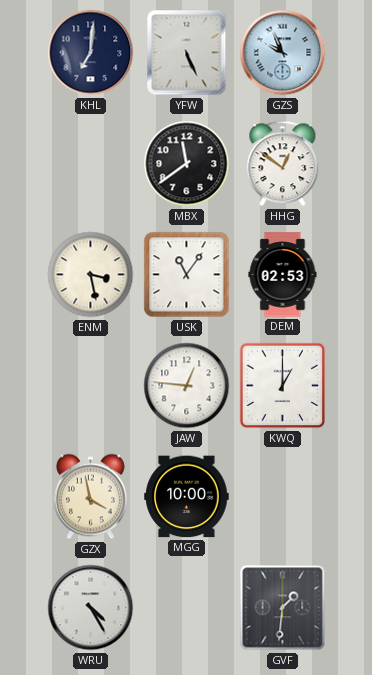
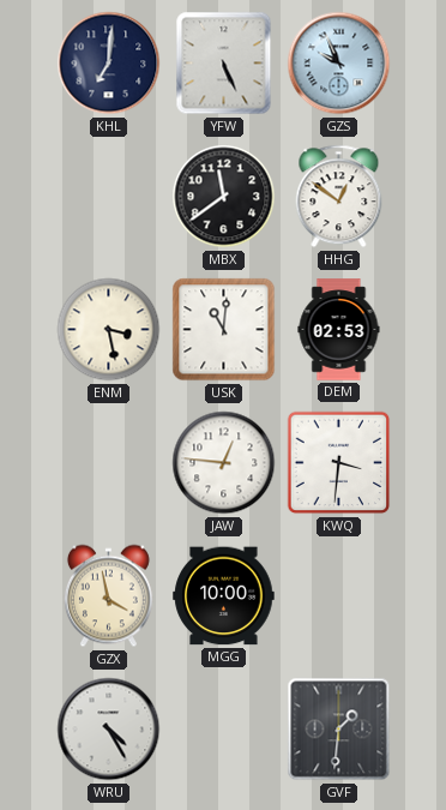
USK: 11:06 -> 11:01 (224, 330)
KWQ: 1:00 -> 3:31 (339, 463)
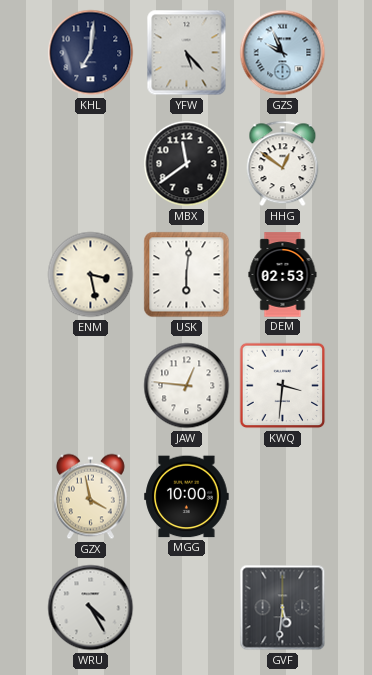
YFW: 5:26 -> 5:23 (187, 53)
USK: 11:01 -> 6:01 (187, 275)
GVF: 1:31 -> 5:31 (283, 608)
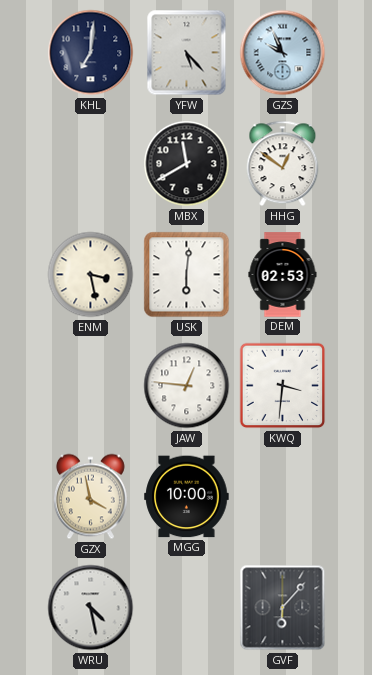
MBX: 11:39 -> 11:40 (187, 164)
WRU: 4:25 -> 4:28 (91, 608)
GVF: 5:31 -> 6:07 (283, 608)
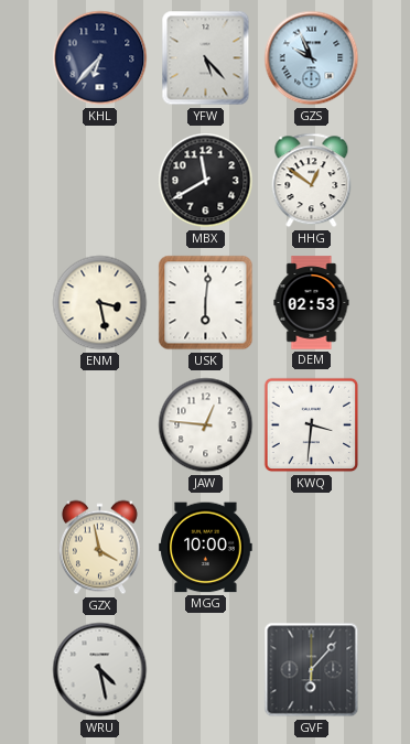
KHL: 7:01 -> 6:37 (100, 58)
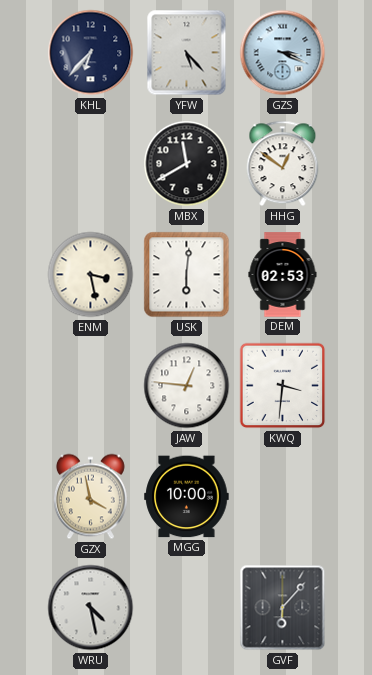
GZS: 9:56 -> 3:19 (283, 53)
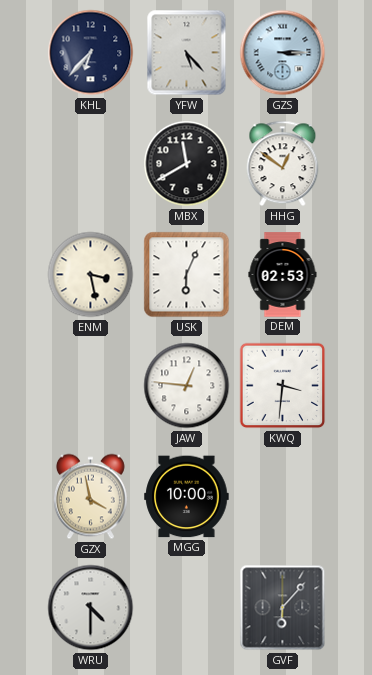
GZS: 3:19 -> 3:15 (283, 53)
USK: 6:01 -> 6:04 (187, 275)
WRU: 4:28 -> 4:30 (91, 608)
